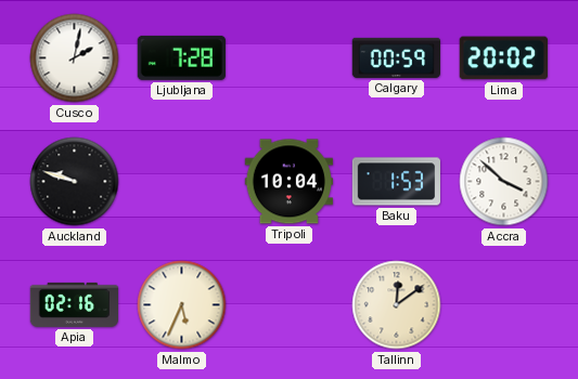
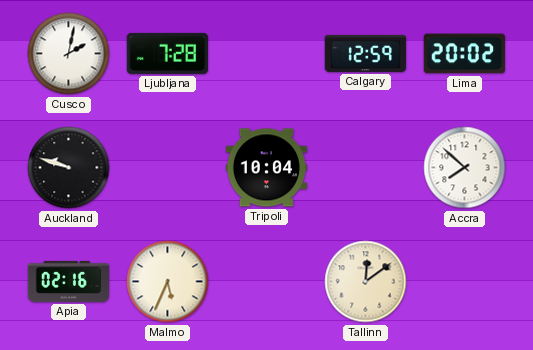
Calgary: 00:59 -> 12:59 (365, 53)
Baku: 1:53 -> none (396, 182)
Accra: 3:52 -> 7:52 (465, 168)
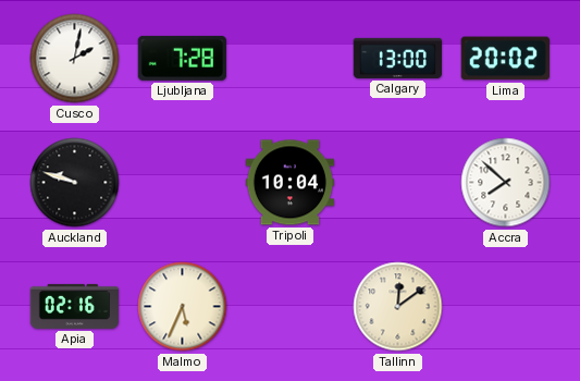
Calgary: 12:59 -> 13:00 (397, 58)
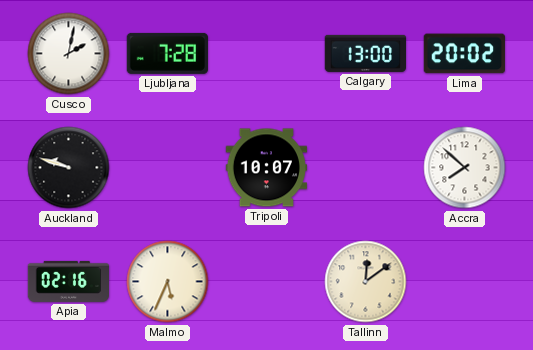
Tripoli: 10:04 -> 10:07 (266, 168)
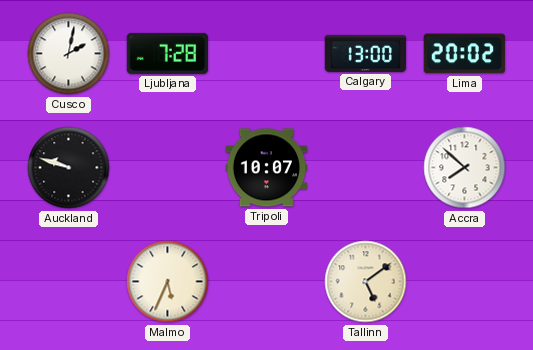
Apia: 02:16 -> none (68, 281)
Tallinn: 12:09 -> 5:09 (366, 282)
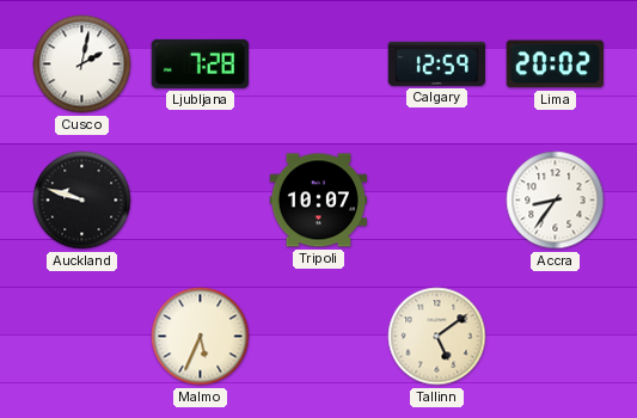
Calgary: 13:00 -> 12:59 (436, 63)
Accra: 7:52 -> 8:36 (556, 201)
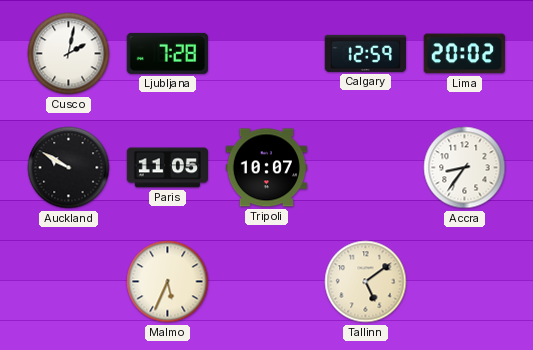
Auckland: 9:48 -> 9:50 (69, 168)
Paris: none -> 11:05 (167, 168)
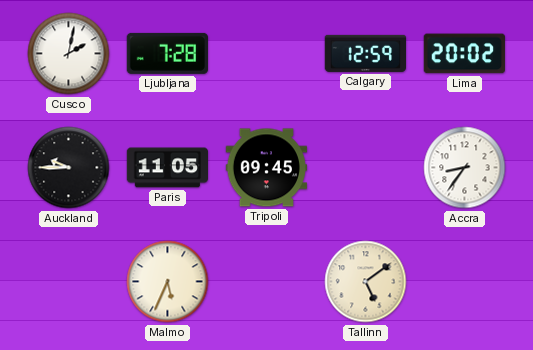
Auckland: 9:50 -> 9:45 (69, 168)
Tripoli: 10:07 -> 09:45 (266, 168)
